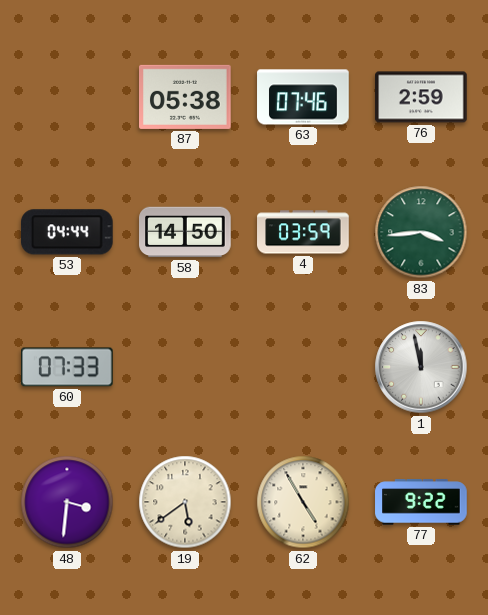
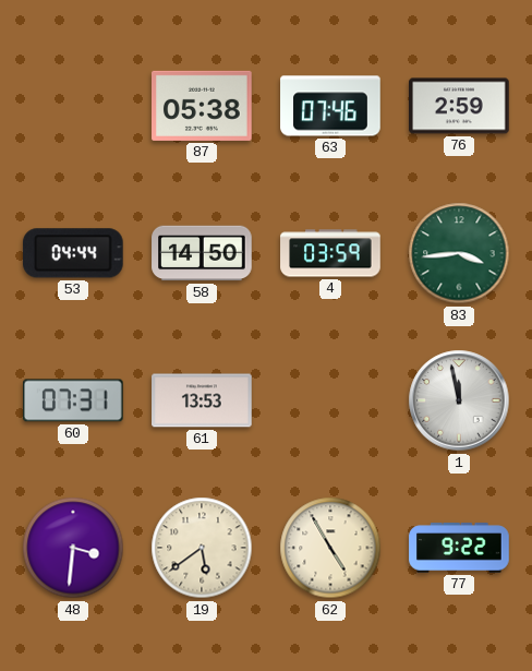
60: 07:33 -> 07:31 (74, 400)
61: none -> 13:53 (202, 400)
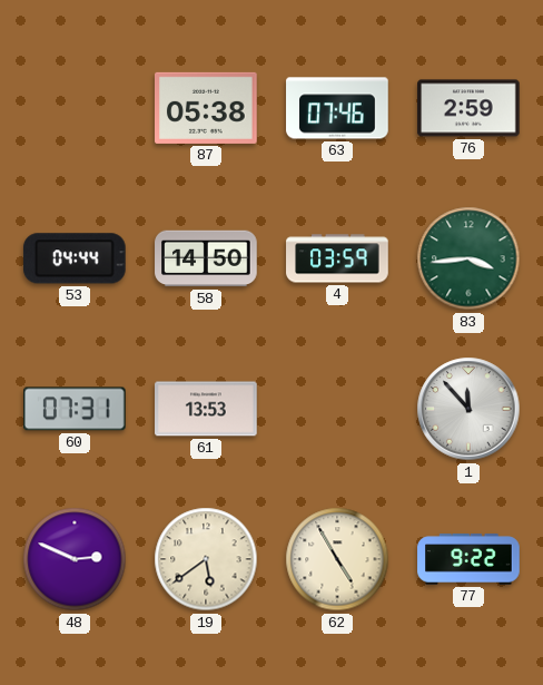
1: 11:58 -> 11:53 (468, 409)
48: 3:31 -> 2:49 (75, 559)
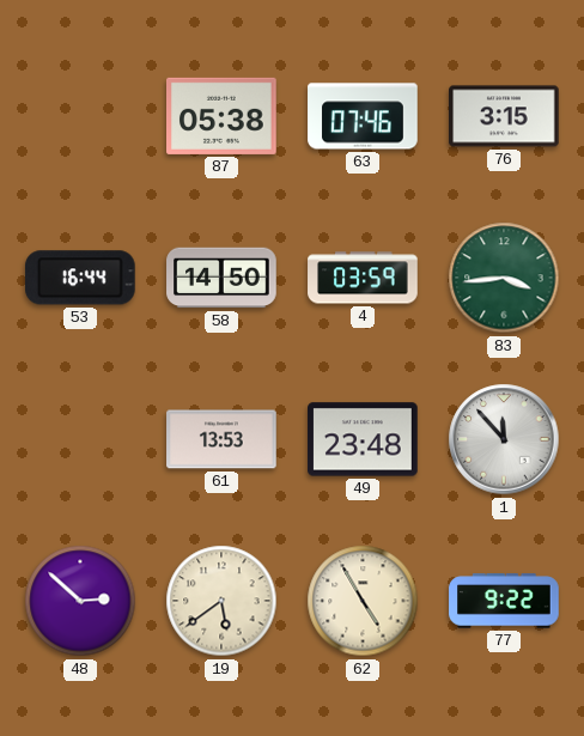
76: 2:59 -> 3:15 (504, 116)
53: 04:44 -> 16:44 (80, 278)
60: 07:31 -> none (76, 409)
49: none -> 23:48 (363, 439)
48: 2:49 -> 2:52 (80, 601)
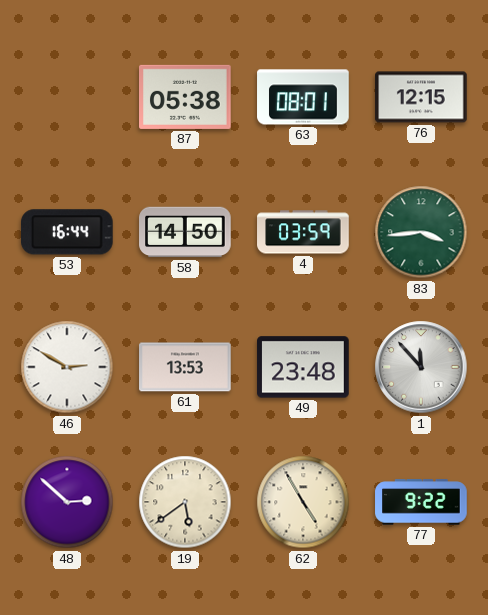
63: 07:46 -> 08:01 (303, 97)
76: 3:15 -> 12:15 (421, 97)
46: none -> 2:50 (67, 367)
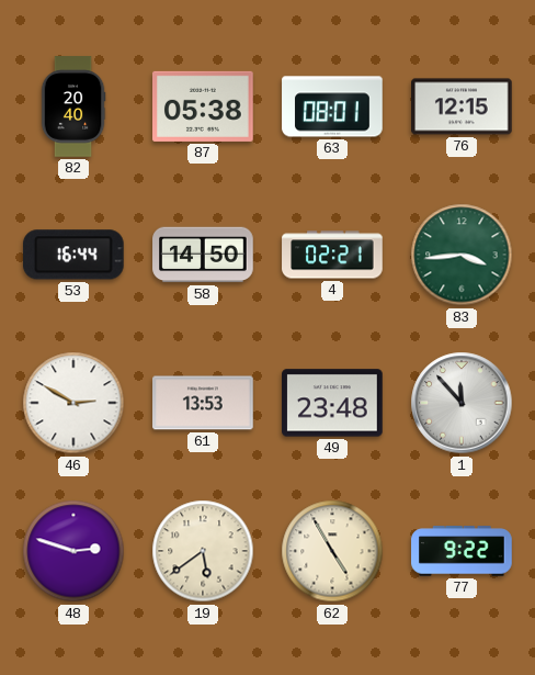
82: none -> 20:40 (73, 106)
4: 03:59 -> 02:21 (332, 255)
48: 2:52 -> 2:48 (73, 551)
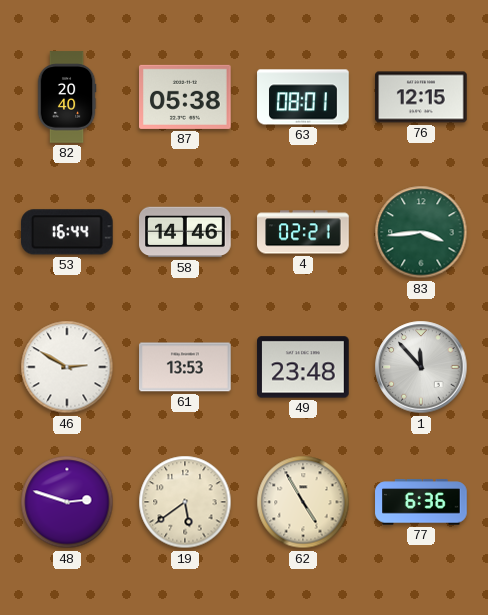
58: 14:50 -> 14:46 (185, 232)
77: 9:22 -> 6:36 (421, 502)
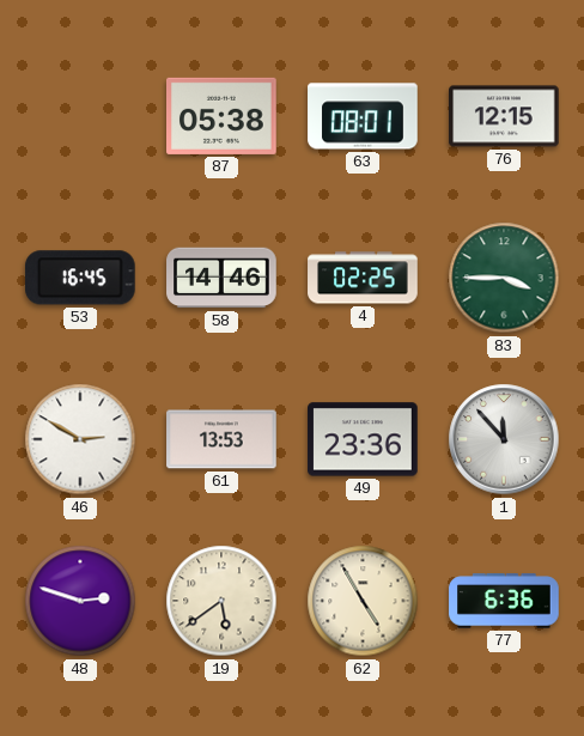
82: 20:40 -> none (67, 97)
53: 16:44 -> 16:45 (80, 278)
4: 02:21 -> 02:25 (363, 278)
83: 3:44 -> 3:45 (504, 278)
49: 23:48 -> 23:36 (363, 439)
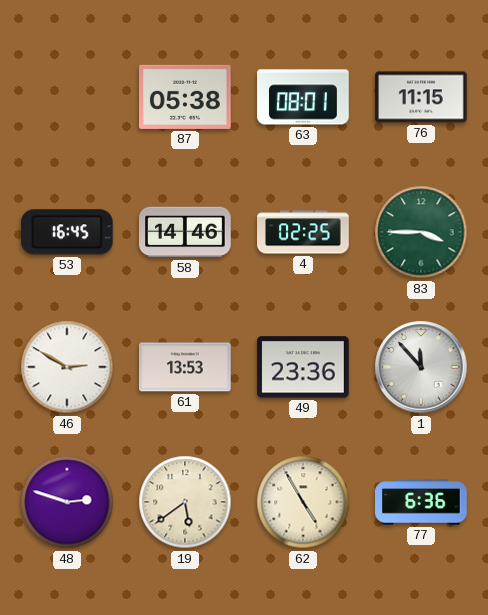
76: 12:15 -> 11:15 (421, 97)
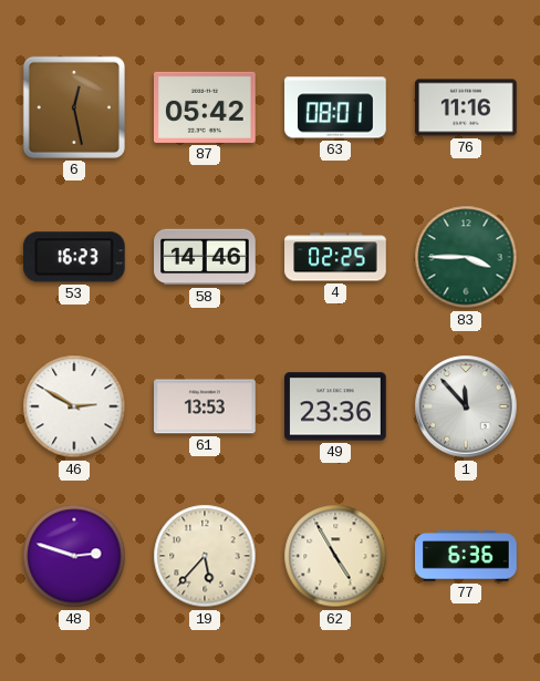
6: none -> 12:28 (74, 107)
87: 05:38 -> 05:42 (205, 107)
76: 11:15 -> 11:16 (466, 107)
53: 16:45 -> 16:23 (74, 257)
19: 5:39 -> 5:37 (205, 556)
